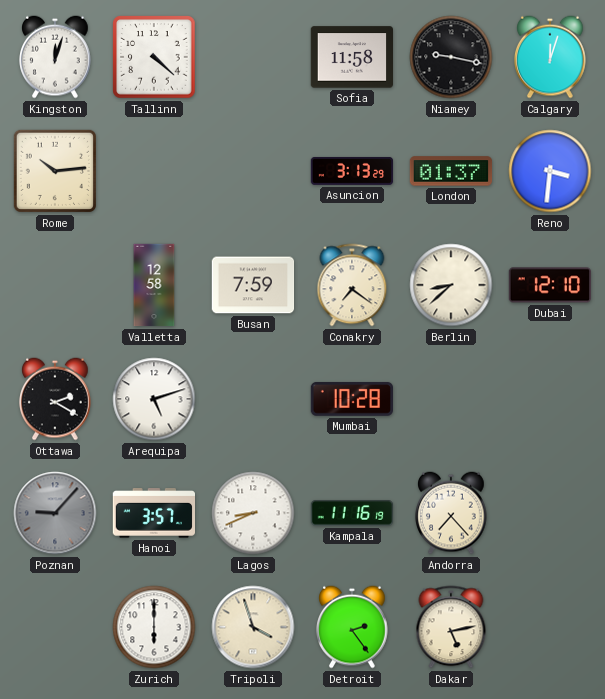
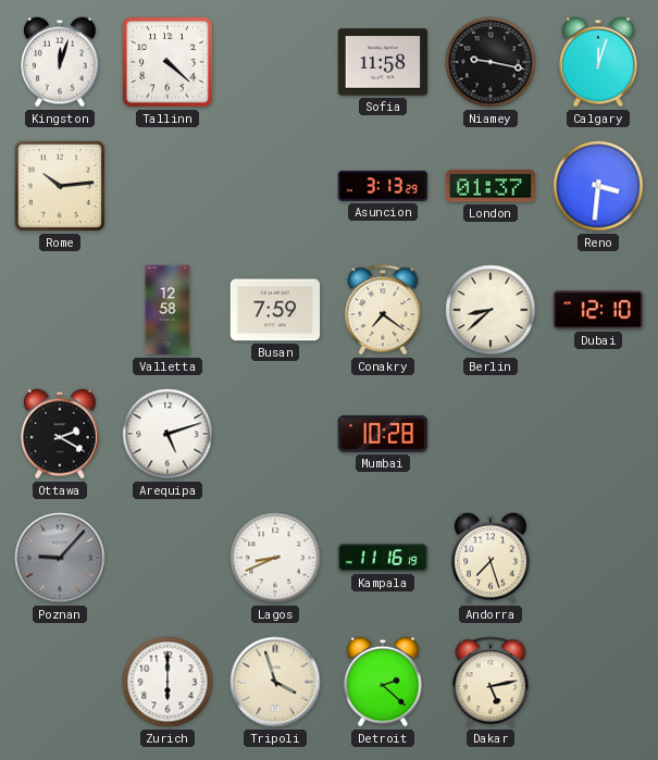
Hanoi: 3:57 -> none (153, 514)
Andorra: 7:23 -> 7:27 (492, 558)
Detroit: 2:24 -> 2:22 (384, 682)
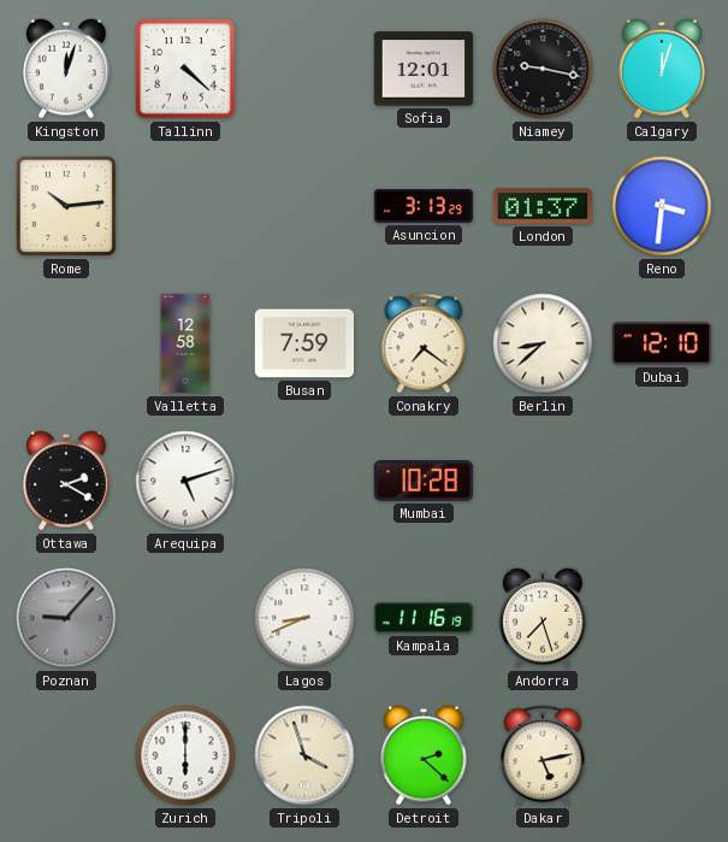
Sofia: 11:58 -> 12:01 (424, 69)
